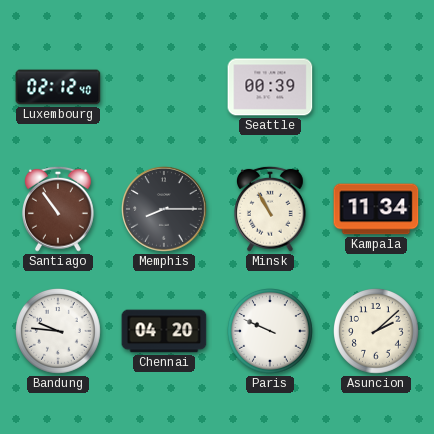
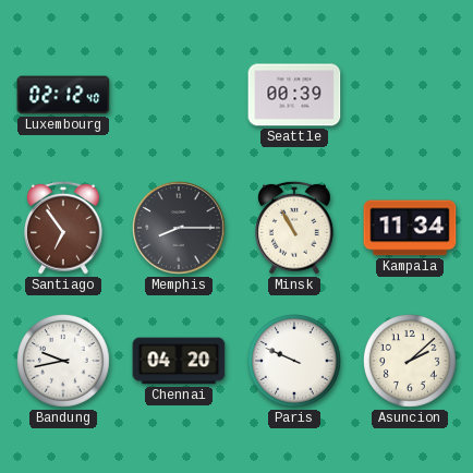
Santiago: 10:54 -> 6:54 (64, 228)
Bandung: 9:46 -> 9:43 (64, 362)
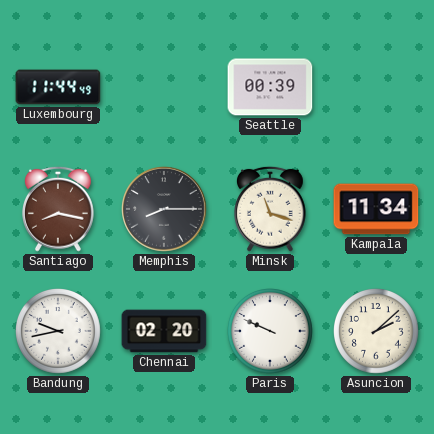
Luxembourg: 02:12 -> 11:44 (58, 87)
Santiago: 6:54 -> 8:17 (59, 209)
Minsk: 10:55 -> 11:18 (271, 209)
Chennai: 04:20 -> 02:20 (164, 331)
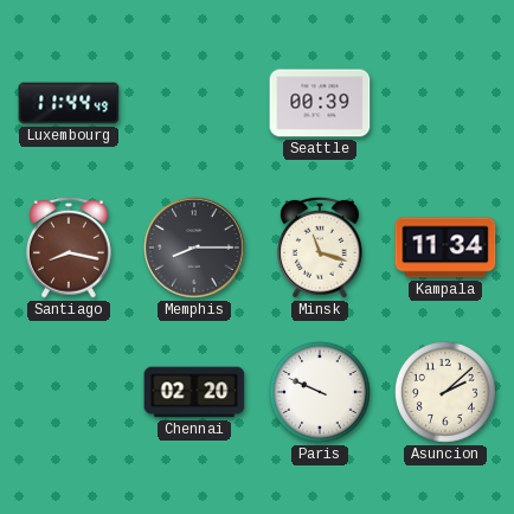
Bandung: 9:43 -> none (59, 332)
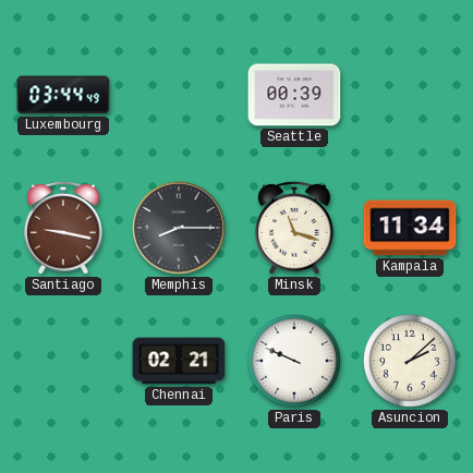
Luxembourg: 11:44 -> 03:44 (63, 95)
Santiago: 8:17 -> 9:17 (64, 228)
Chennai: 02:20 -> 02:21 (179, 361)
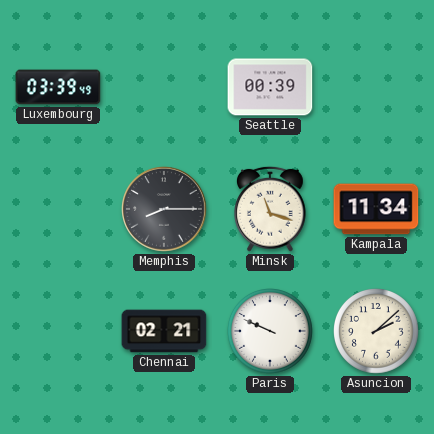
Luxembourg: 03:44 -> 03:39 (58, 87)
Santiago: 9:17 -> none (64, 228)
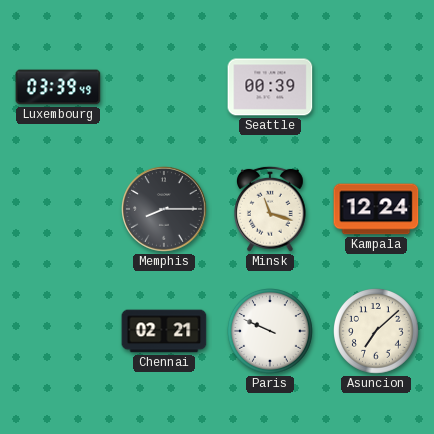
Kampala: 11:34 -> 12:24 (376, 209)
Asuncion: 2:08 -> 7:08 (377, 332)
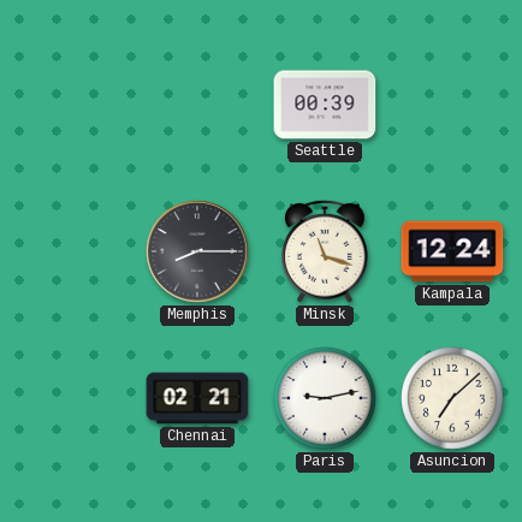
Luxembourg: 03:39 -> none (58, 87)
Paris: 9:49 -> 9:13 (326, 399)
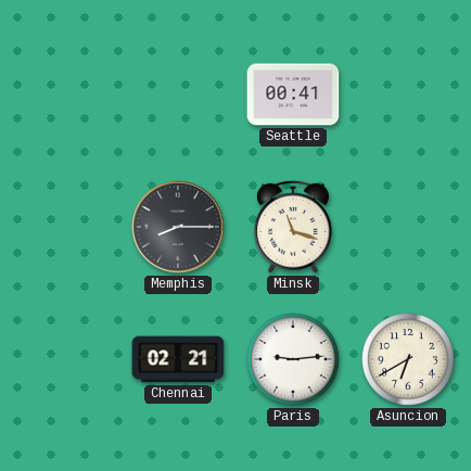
Seattle: 00:39 -> 00:41 (293, 94)
Kampala: 12:24 -> none (452, 251)
Paris: 9:13 -> 9:14 (294, 360)
Asuncion: 7:08 -> 6:40 (409, 360)
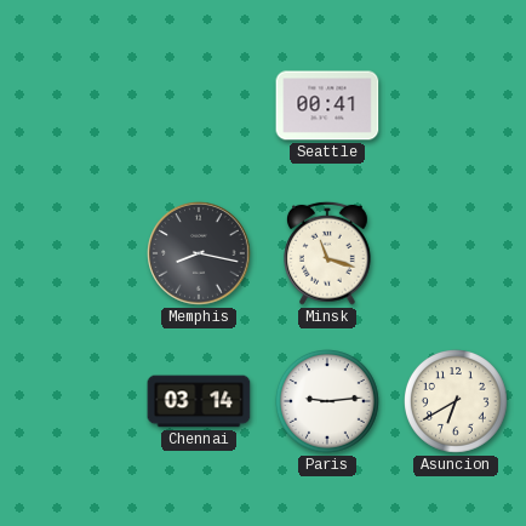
Memphis: 8:15 -> 8:17 (199, 253)
Chennai: 02:21 -> 03:14 (199, 401)
